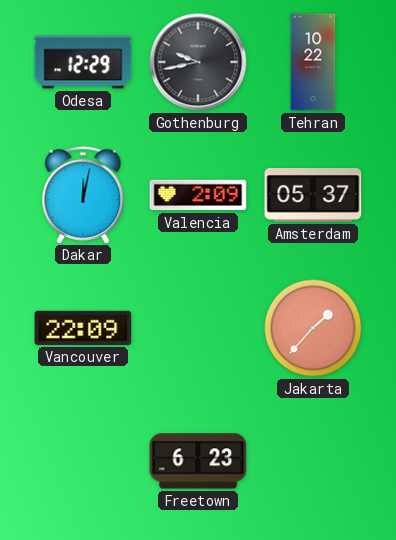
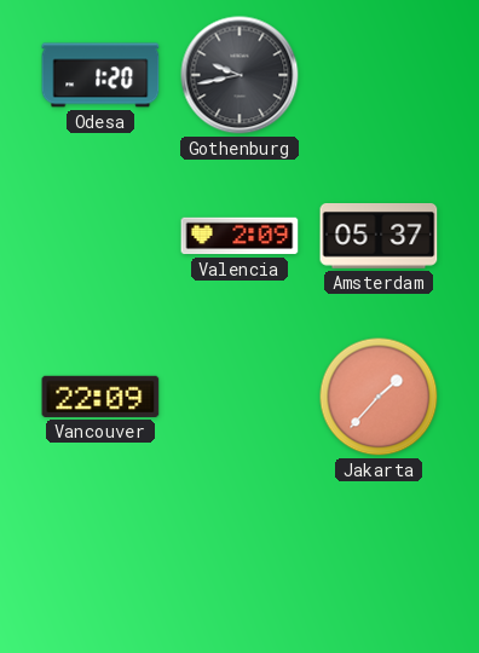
Odesa: 12:29 -> 1:20 (100, 75)
Tehran: 10:22 -> none (313, 62)
Dakar: 12:02 -> none (83, 194)
Freetown: 6:23 -> none (198, 461)
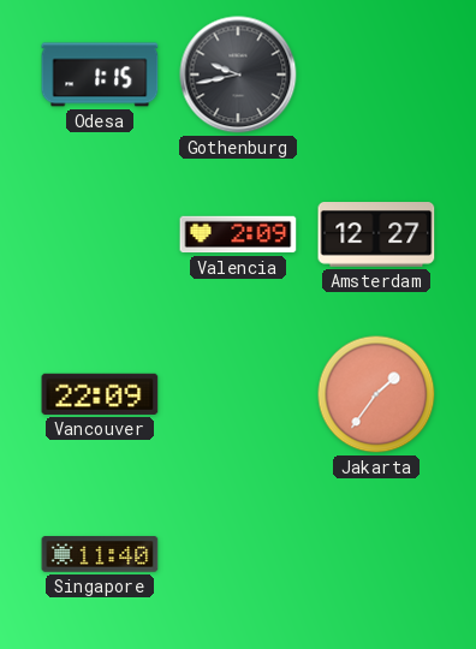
Odesa: 1:20 -> 1:15 (100, 75)
Amsterdam: 05:37 -> 12:27 (376, 236)
Jakarta: 1:37 -> 1:36 (376, 394)
Singapore: none -> 11:40 (100, 554)
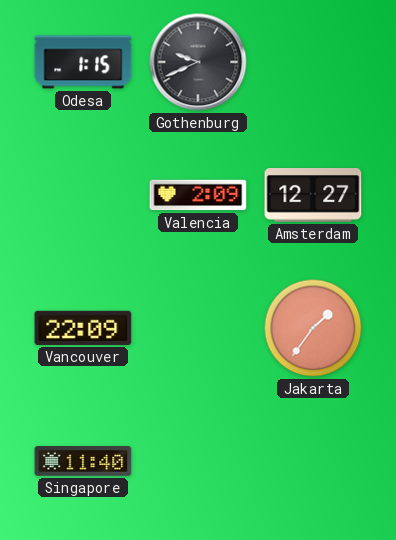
Gothenburg: 9:43 -> 9:41 (198, 62)
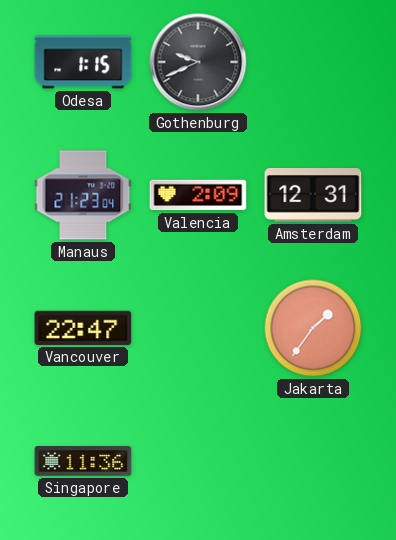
Manaus: none -> 21:23 (83, 195)
Amsterdam: 12:27 -> 12:31 (313, 196)
Vancouver: 22:09 -> 22:47 (83, 328)
Singapore: 11:40 -> 11:36 (83, 461)
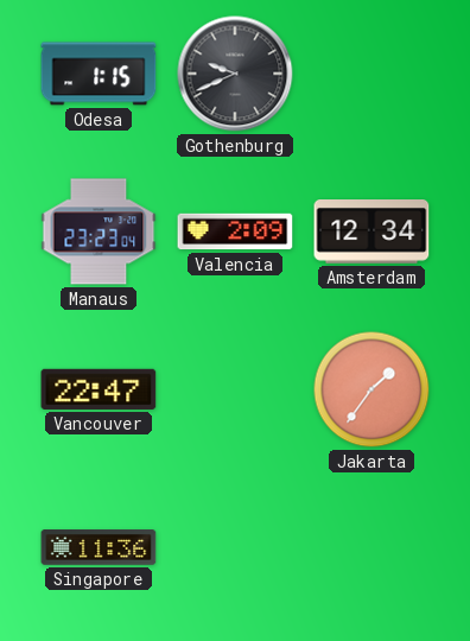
Manaus: 21:23 -> 23:23 (99, 231)
Amsterdam: 12:31 -> 12:34 (371, 233)
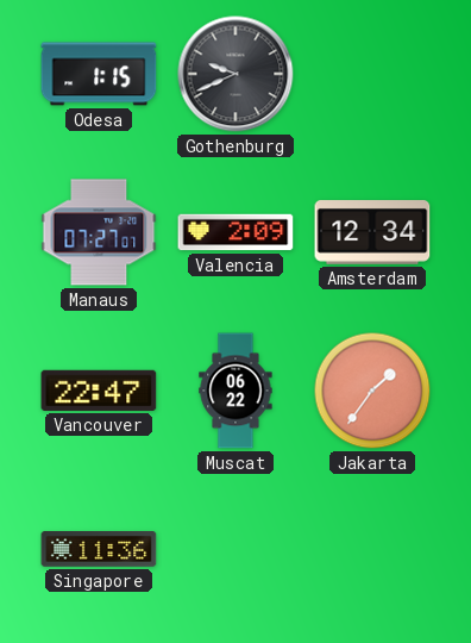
Manaus: 23:23 -> 07:27 (99, 232)
Muscat: none -> 06:22 (235, 391)
